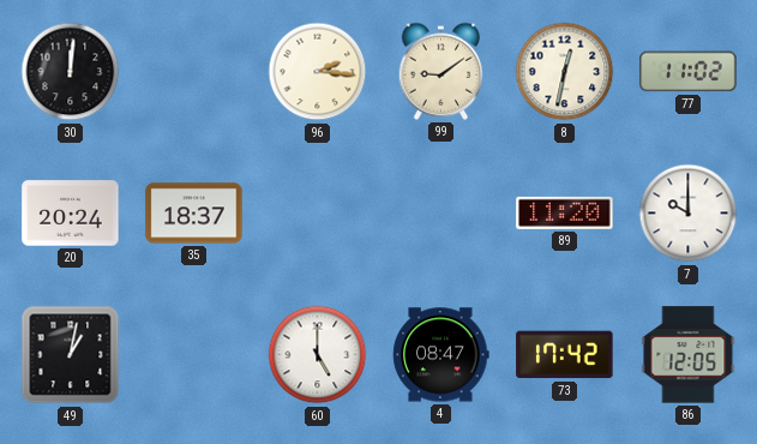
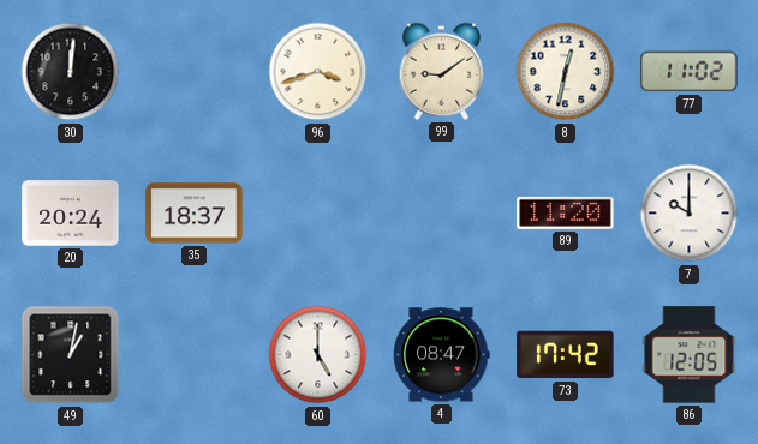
96: 2:16 -> 3:42 (318, 72)
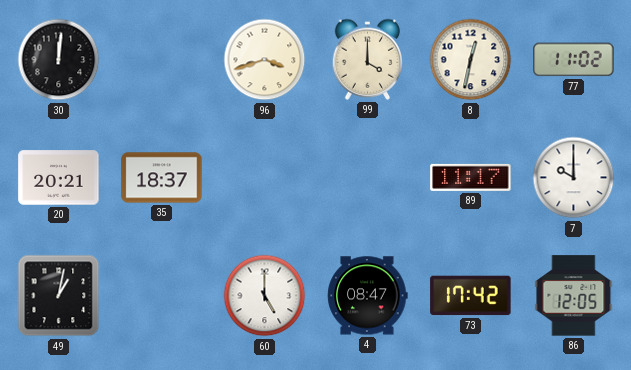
99: 9:09 -> 4:00 (368, 59)
20: 20:24 -> 20:21 (59, 178)
89: 11:20 -> 11:17 (471, 177)
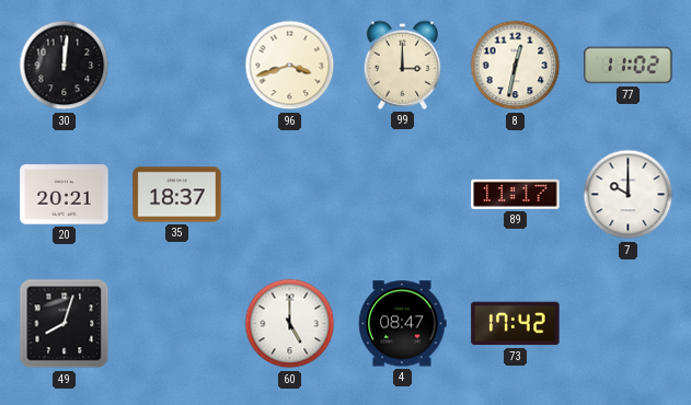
99: 4:00 -> 3:00 (403, 65)
49: 1:02 -> 8:03 (65, 324)
86: 12:05 -> none (574, 296)
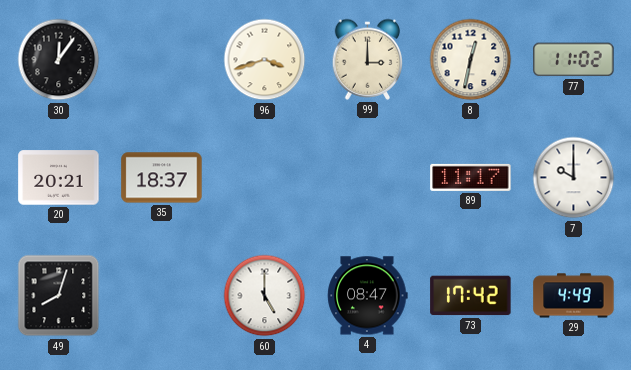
30: 12:01 -> 12:06 (59, 60)
29: none -> 4:49 (574, 296)
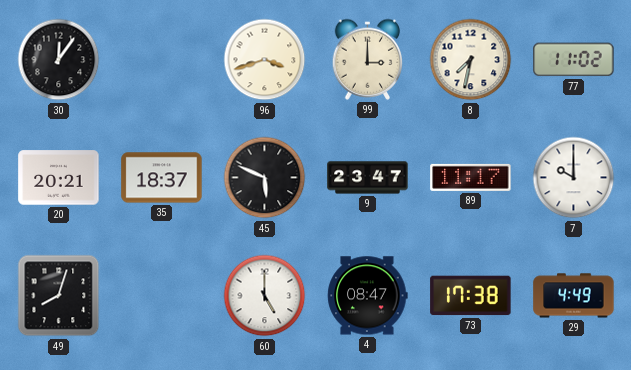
8: 12:32 -> 7:32 (471, 60)
45: none -> 5:49 (265, 178)
9: none -> 23:47 (368, 178)
73: 17:42 -> 17:38 (471, 296)
